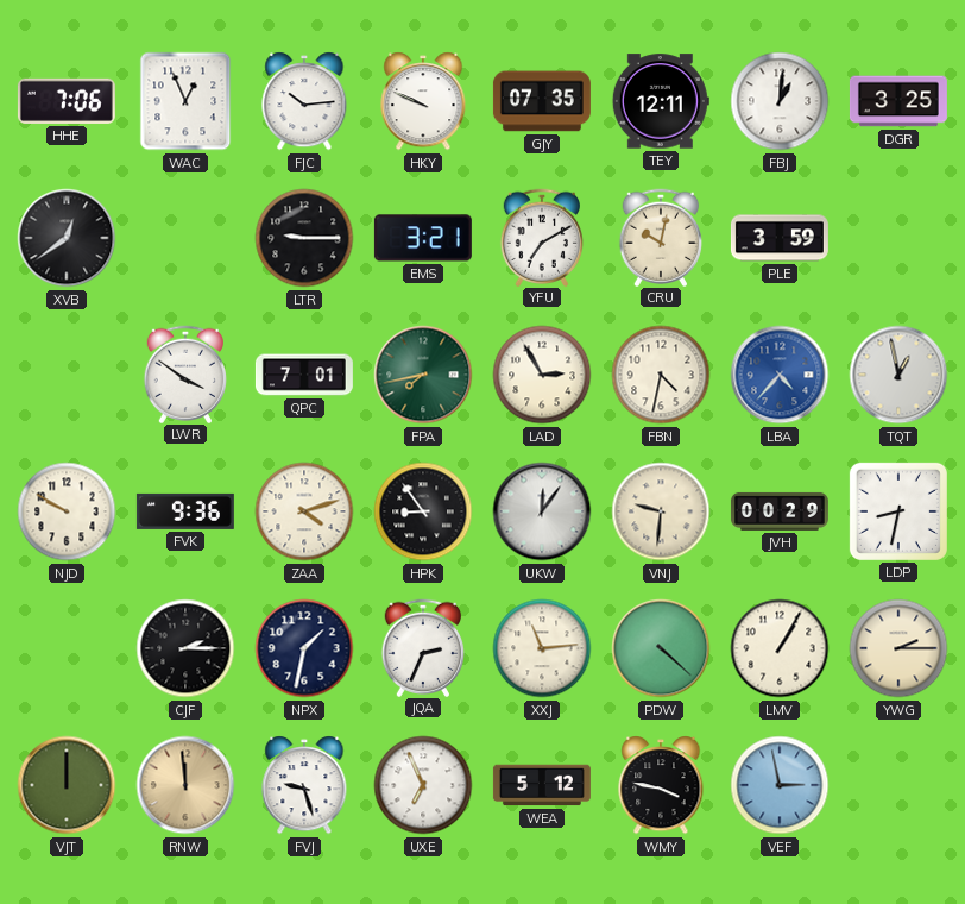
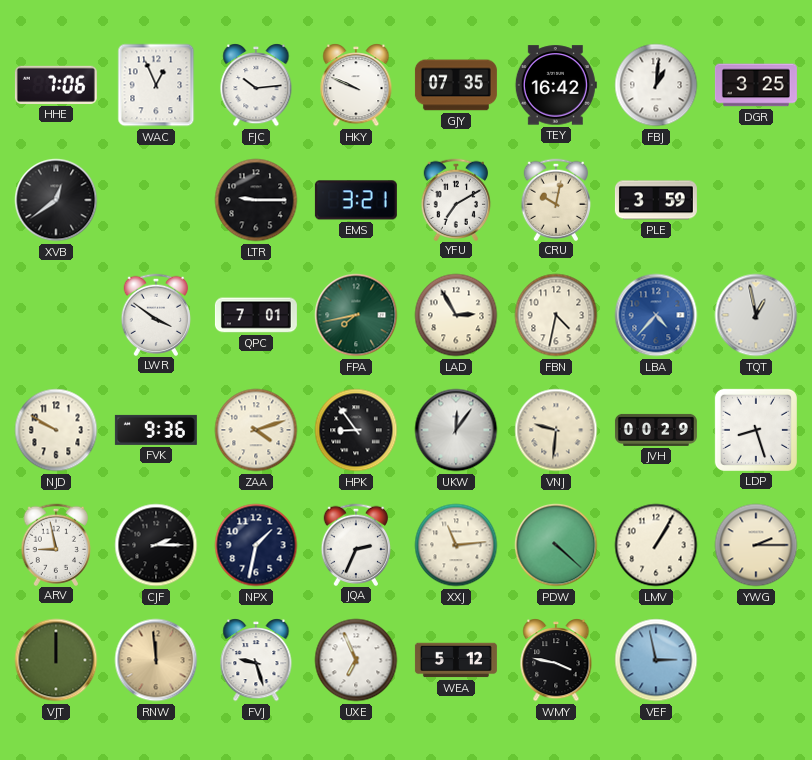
TEY: 12:11 -> 16:42 (556, 85)
LDP: 8:32 -> 8:27 (756, 430)
ARV: none -> 8:58 (56, 544)
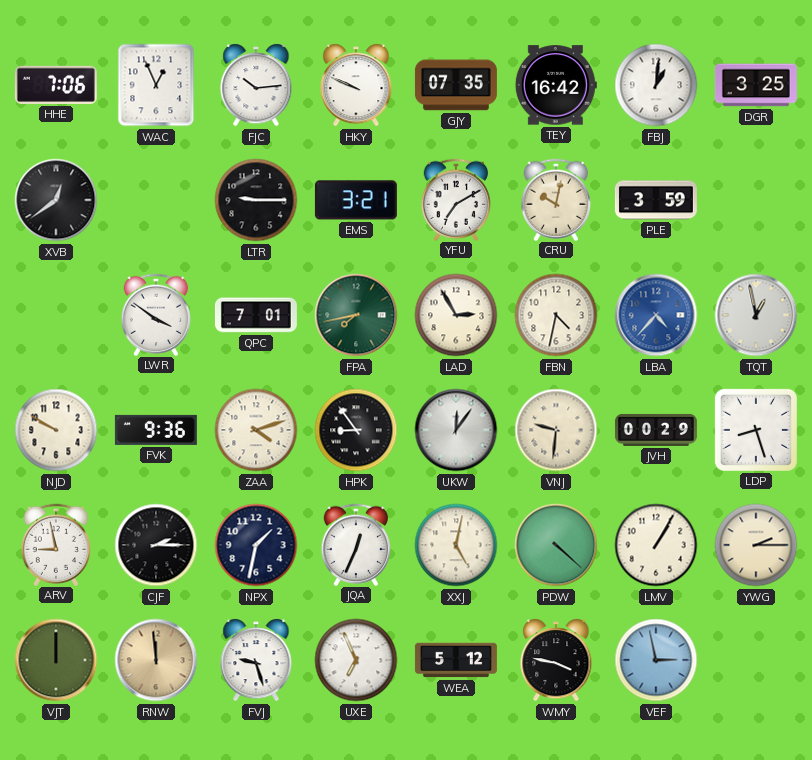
JQA: 2:34 -> 12:34 (356, 544)
XXJ: 11:14 -> 5:02 (456, 545)
